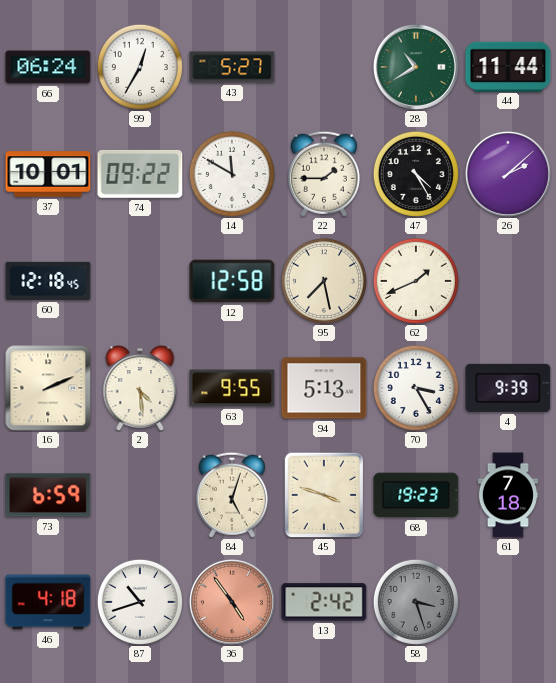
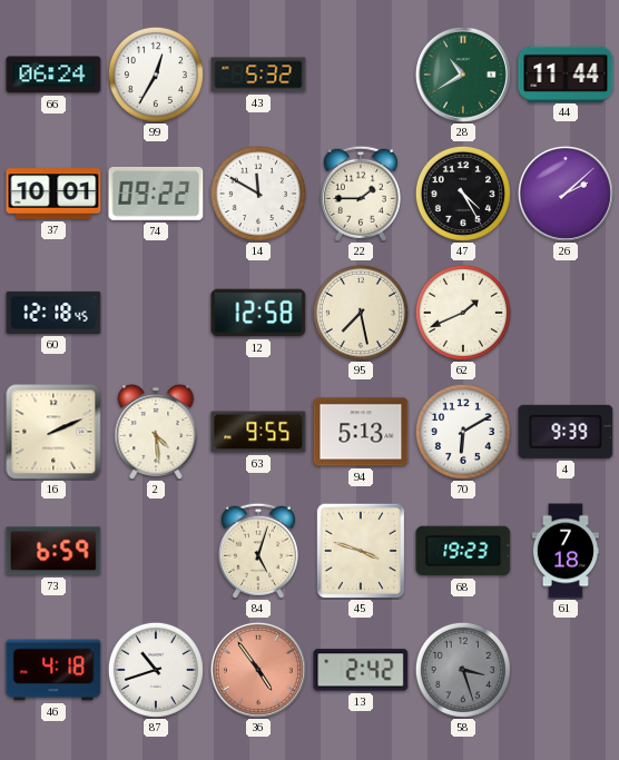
43: 5:27 -> 5:32 (258, 75)
70: 3:25 -> 6:10 (463, 432)
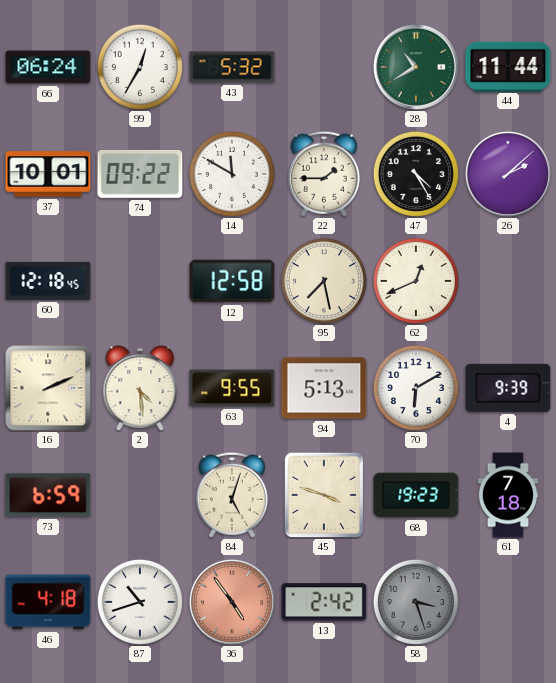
62: 1:41 -> 12:41 (416, 281)
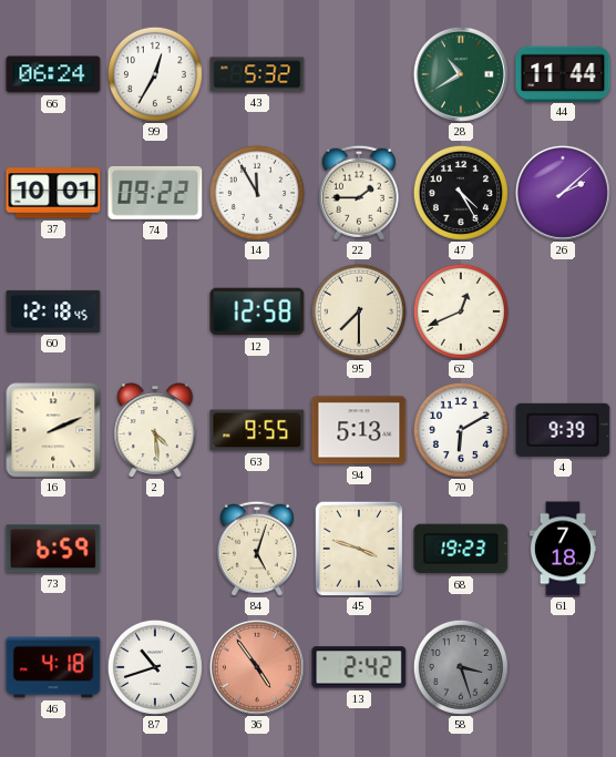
14: 11:50 -> 11:55 (257, 193)
95: 7:28 -> 7:30 (359, 311)
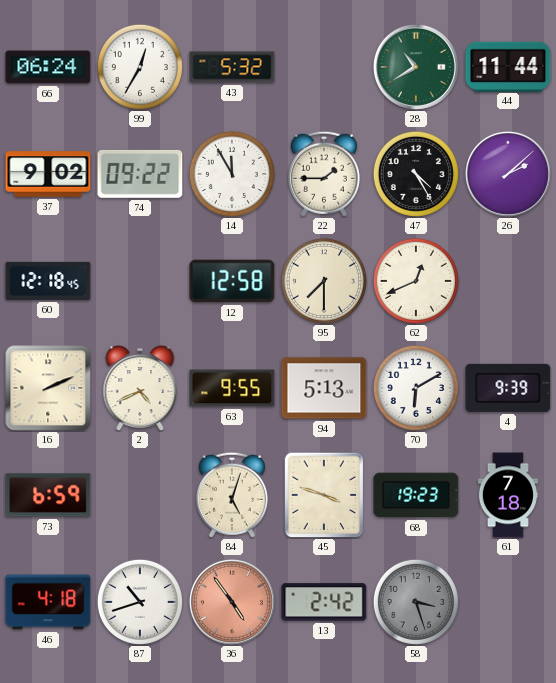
37: 10:01 -> 9:02 (48, 174)
2: 4:29 -> 4:41 (140, 388)
